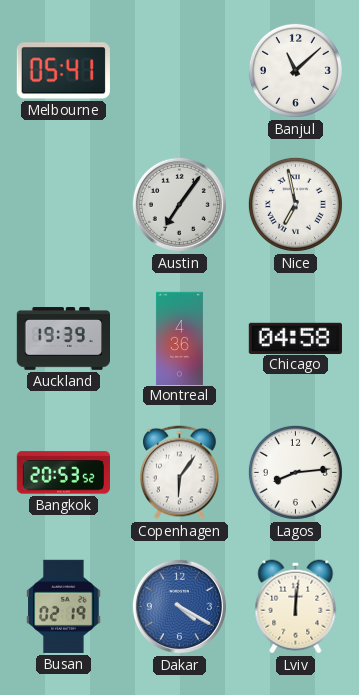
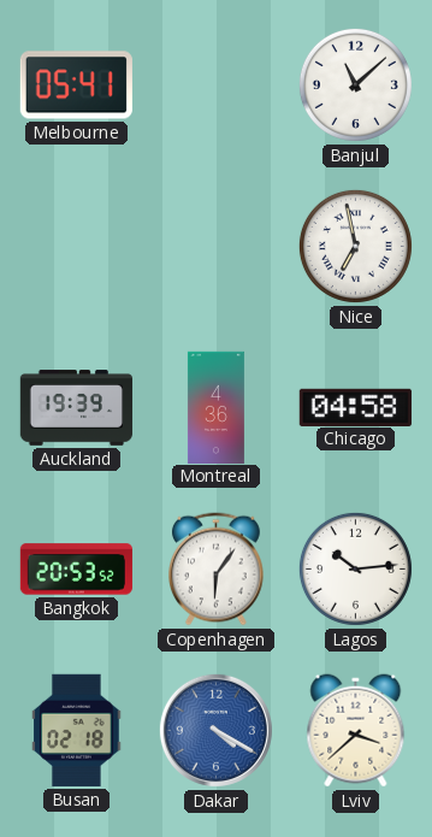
Austin: 7:06 -> none (179, 204)
Lagos: 8:14 -> 10:14 (355, 568)
Busan: 02:19 -> 02:18 (77, 730)
Lviv: 12:01 -> 3:38 (356, 731)
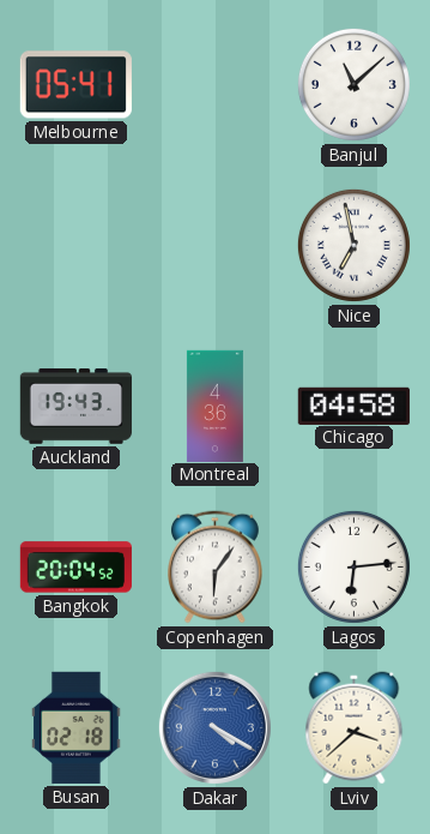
Auckland: 19:39 -> 19:43 (75, 407)
Bangkok: 20:53 -> 20:04 (75, 568)
Lagos: 10:14 -> 6:14 (353, 566)
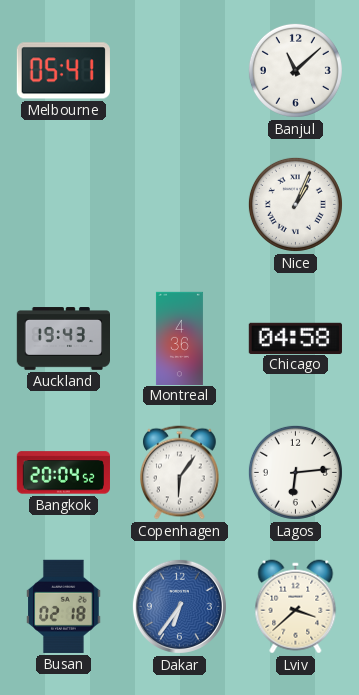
Nice: 6:58 -> 1:04 (295, 204)
Dakar: 4:20 -> 6:36 (179, 606)
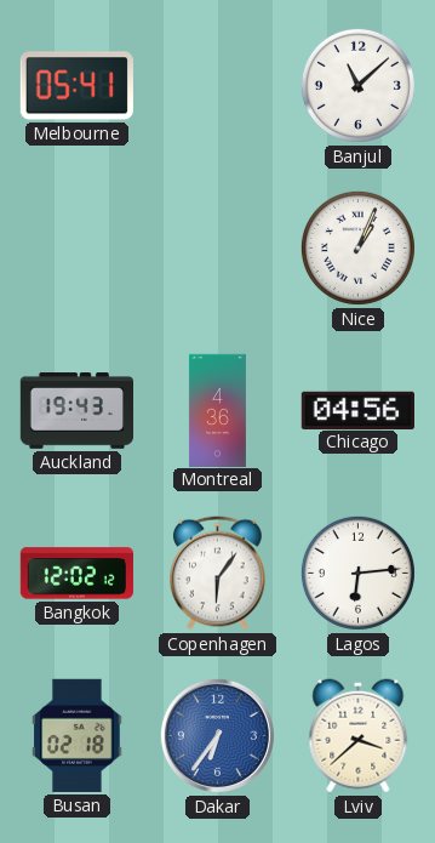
Chicago: 04:58 -> 04:56 (357, 410)
Bangkok: 20:04 -> 12:02 (76, 574)
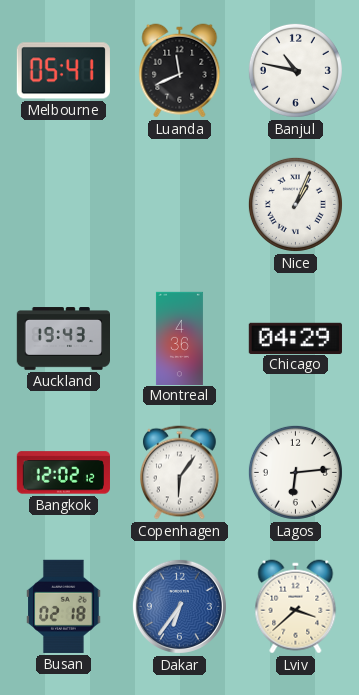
Luanda: none -> 11:41 (180, 71)
Banjul: 11:08 -> 10:47 (295, 70)
Chicago: 04:56 -> 04:29 (295, 338)
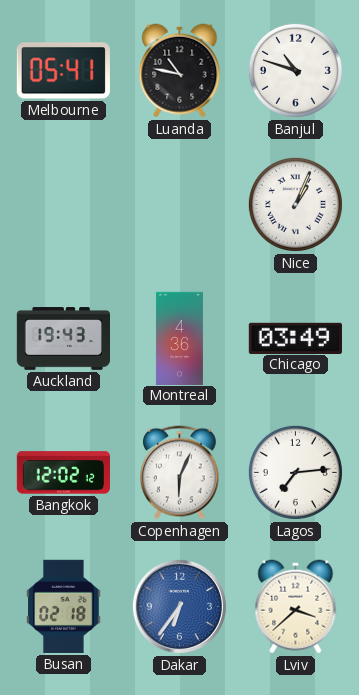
Luanda: 11:41 -> 10:47 (180, 71)
Banjul: 10:47 -> 10:48 (295, 70)
Chicago: 04:29 -> 03:49 (295, 338)
Copenhagen: 6:06 -> 6:04 (180, 473)
Lagos: 6:14 -> 7:14 (295, 472)
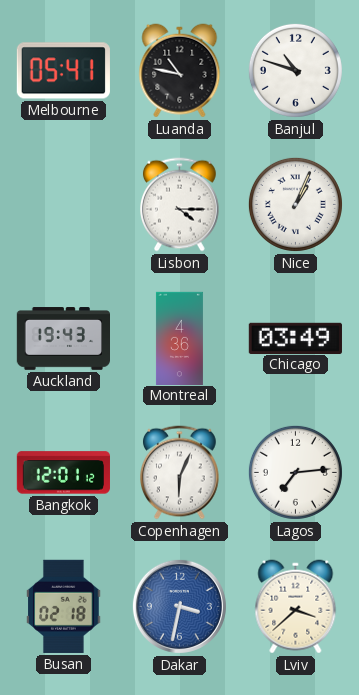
Lisbon: none -> 4:15 (180, 205)
Bangkok: 12:02 -> 12:01 (63, 473)
Dakar: 6:36 -> 3:32 (179, 606)
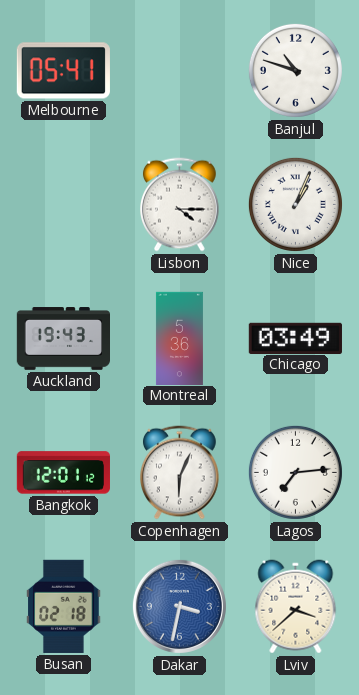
Luanda: 10:47 -> none (180, 71)
Montreal: 4:36 -> 5:36 (179, 338)
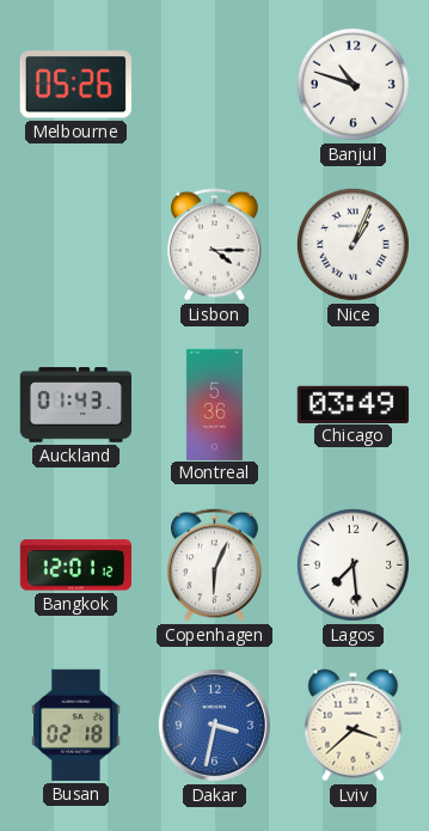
Melbourne: 05:41 -> 05:26 (75, 85)
Auckland: 19:43 -> 01:43 (75, 405)
Lagos: 7:14 -> 7:29 (353, 564)
